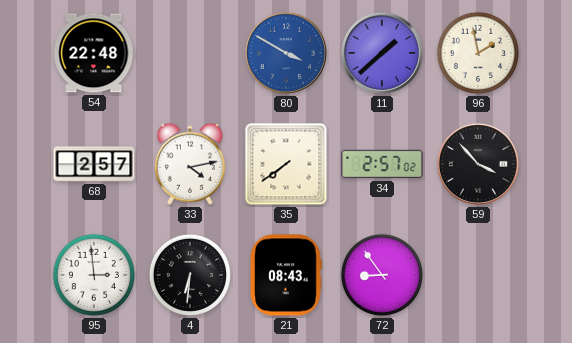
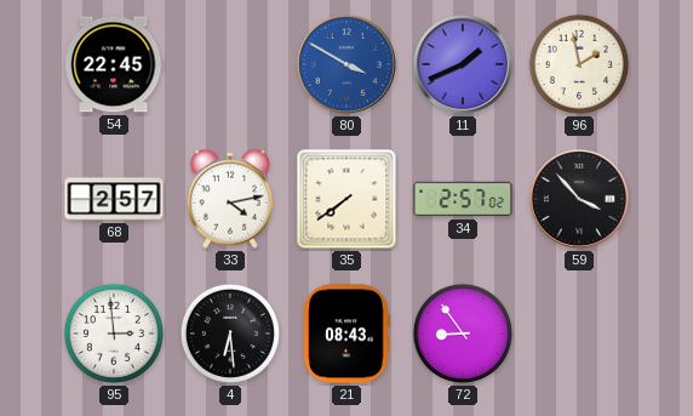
54: 22:48 -> 22:45 (114, 64)
11: 1:38 -> 1:41 (463, 64)
4: 6:31 -> 6:29 (230, 334)
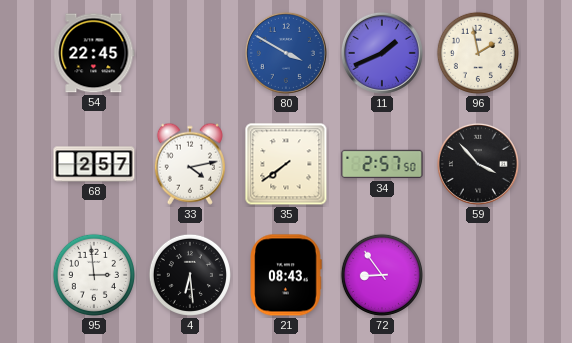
34: 2:57:02 -> 2:57:50 (382, 164)
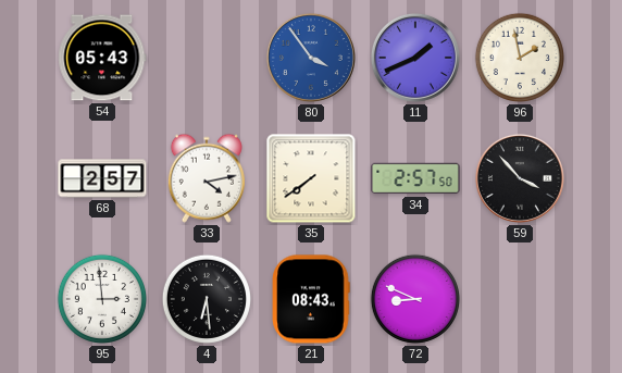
54: 22:45 -> 05:43 (102, 58)
80: 3:50 -> 3:54 (311, 58)
72: 8:54 -> 8:49 (415, 299)
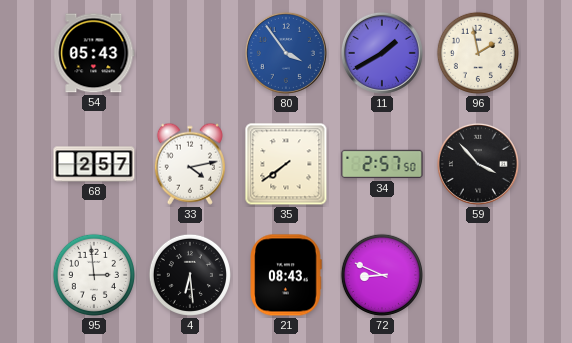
11: 1:41 -> 1:40 (382, 53)
